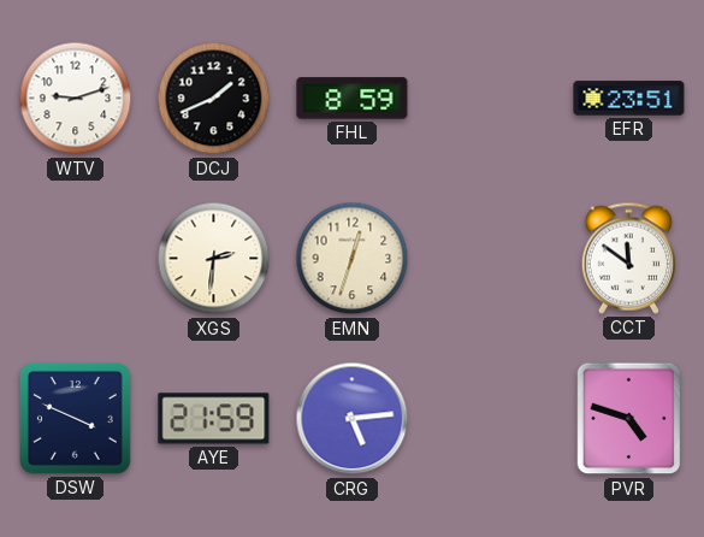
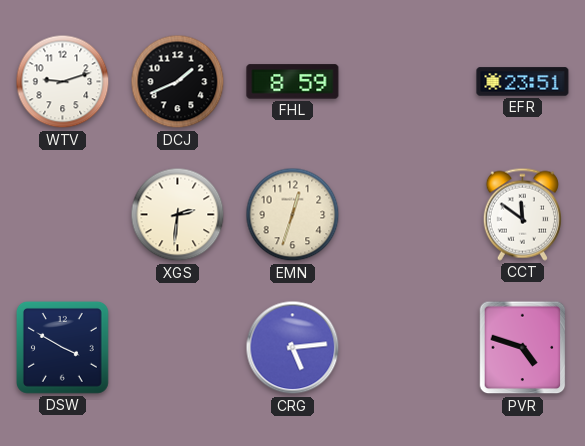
DSW: 3:49 -> 3:50 (62, 347)
AYE: 21:59 -> none (214, 419)
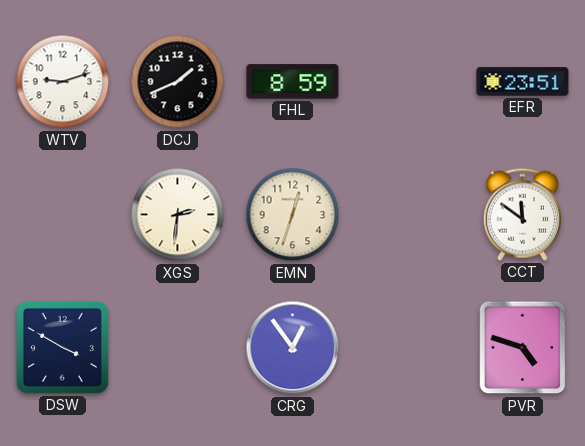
CRG: 5:14 -> 12:54 (293, 348)
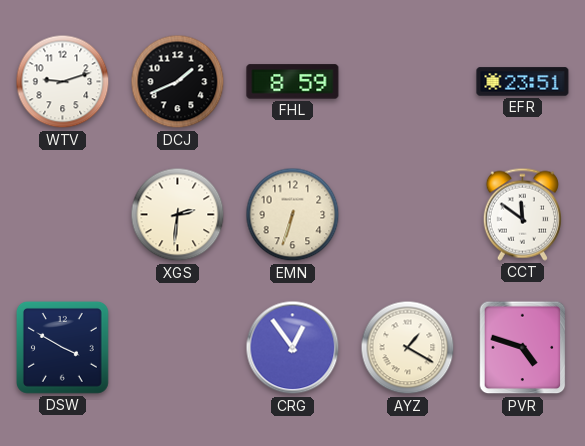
EMN: 12:33 -> 6:33 (293, 215)
AYZ: none -> 1:20 (408, 348)
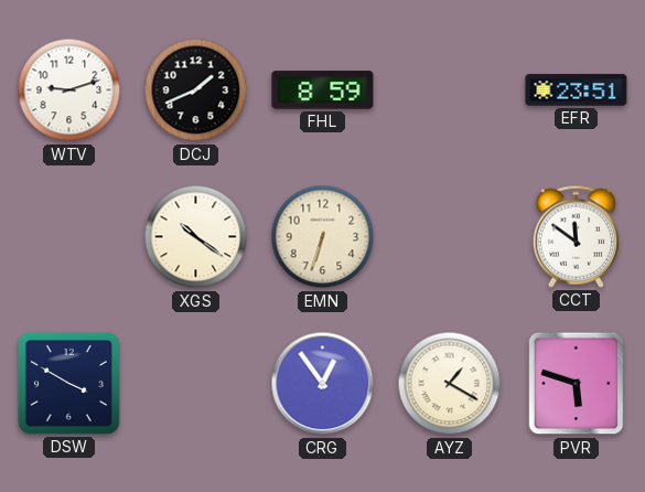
XGS: 2:31 -> 10:21 (196, 237)
PVR: 4:48 -> 5:48 (577, 384)
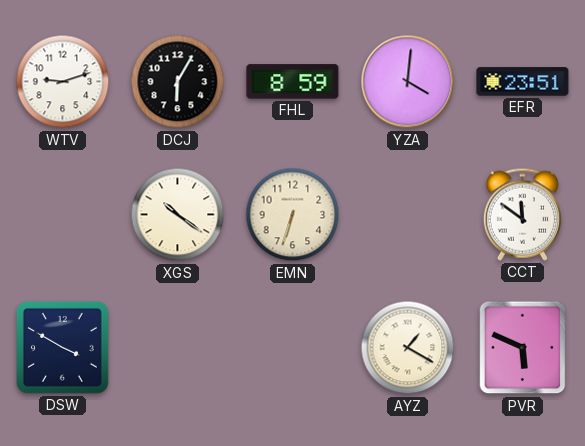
DCJ: 1:41 -> 6:05 (178, 82)
YZA: none -> 4:01 (408, 82)
CRG: 12:54 -> none (323, 384)
PVR: 5:48 -> 5:49 (523, 348)
